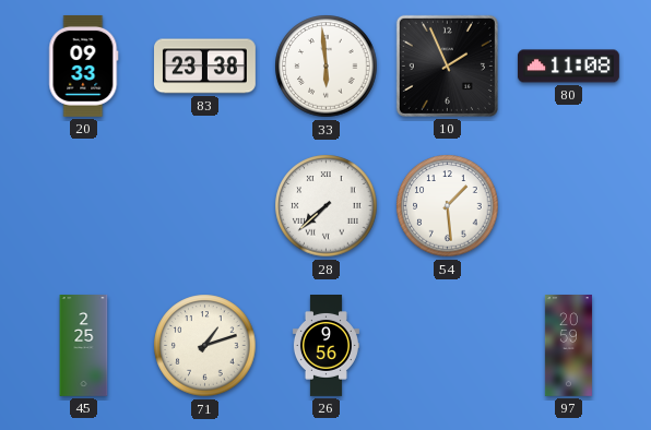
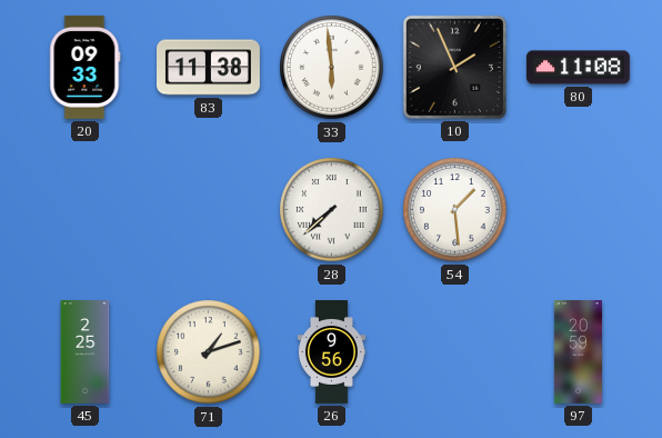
83: 23:38 -> 11:38 (209, 68)
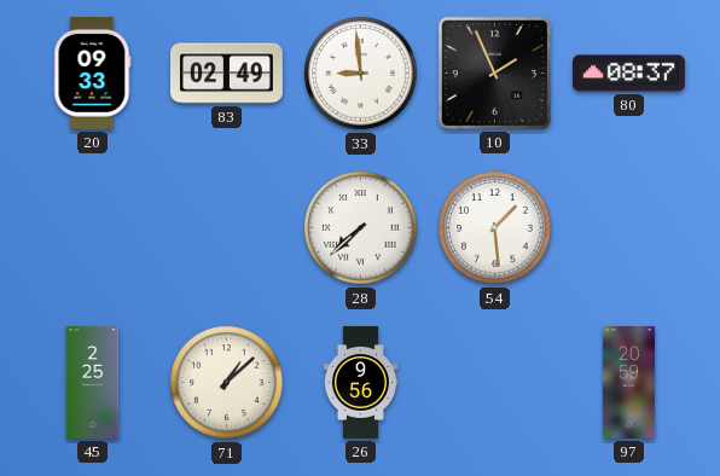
83: 11:38 -> 02:49 (227, 74)
33: 5:59 -> 8:59 (361, 74)
80: 11:08 -> 08:37 (628, 74)
71: 1:12 -> 1:08 (227, 383)
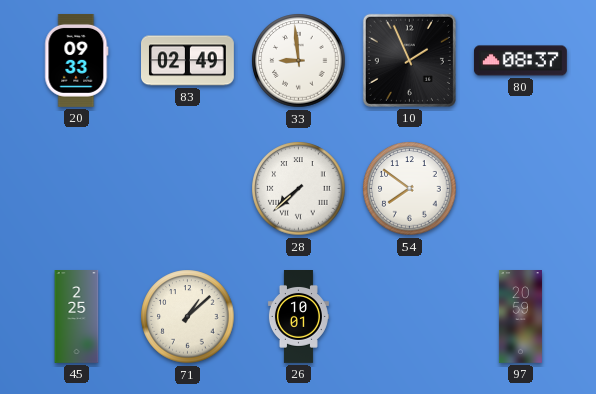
54: 1:29 -> 7:51 (410, 189)
26: 9:56 -> 10:01 (298, 317)
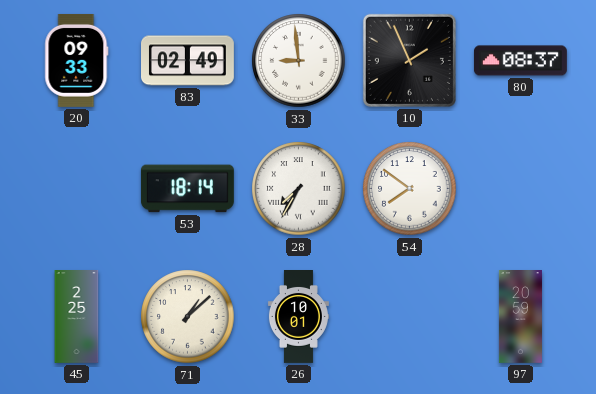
53: none -> 18:14 (187, 189)
28: 7:38 -> 7:35 (299, 189)
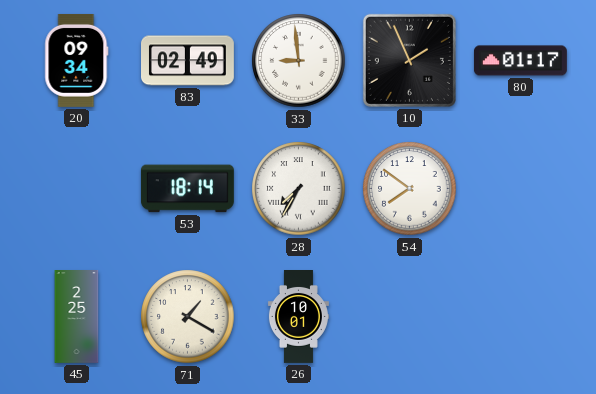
20: 09:33 -> 09:34 (77, 60)
80: 08:37 -> 01:17 (520, 61)
71: 1:08 -> 1:20 (188, 317)
97: 20:59 -> none (520, 317)
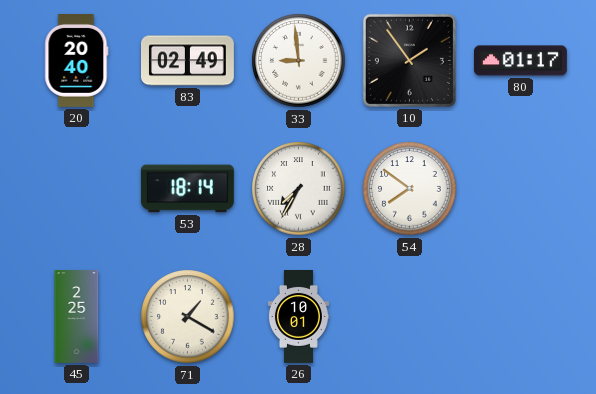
20: 09:34 -> 20:40 (77, 60)
10: 1:56 -> 1:54 (409, 60)
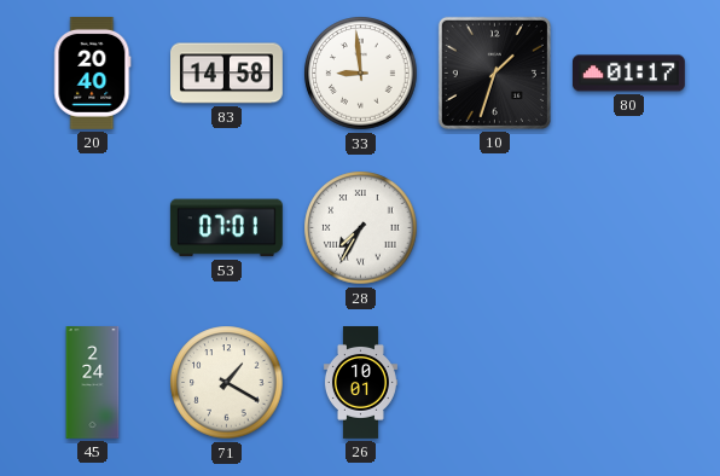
83: 02:49 -> 14:58 (227, 74)
10: 1:54 -> 1:33 (494, 72)
53: 18:14 -> 07:01 (226, 228)
54: 7:51 -> none (410, 189)
45: 2:25 -> 2:24 (93, 383)
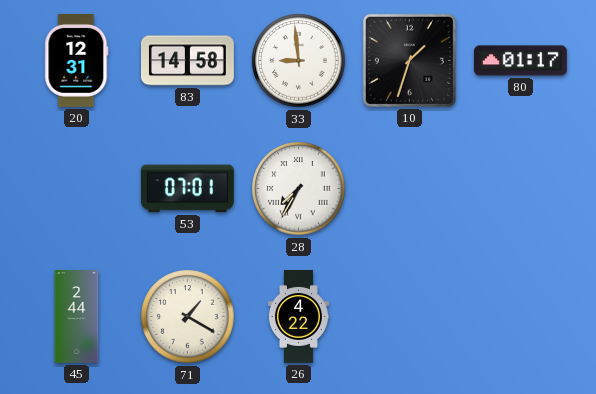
20: 20:40 -> 12:31 (77, 60)
45: 2:24 -> 2:44 (77, 317)
26: 10:01 -> 4:22 (298, 317)
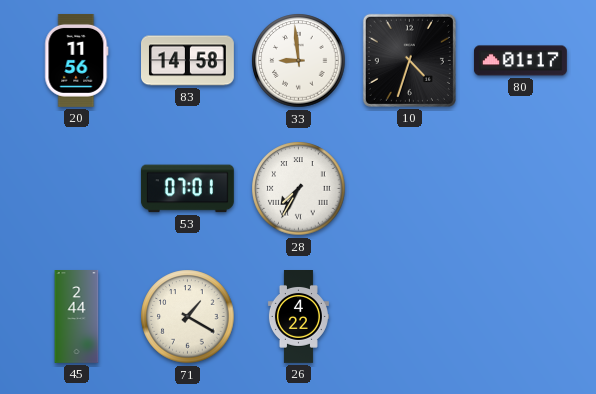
20: 12:31 -> 11:56 (77, 60)
10: 1:33 -> 4:33 (409, 60)
